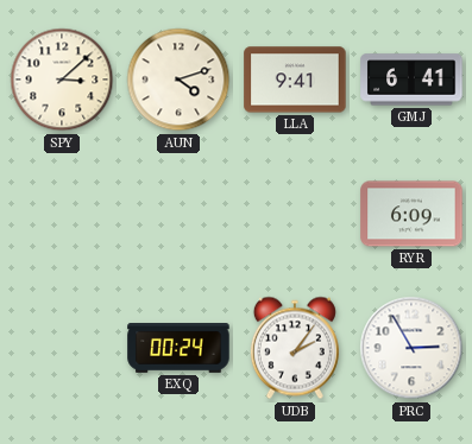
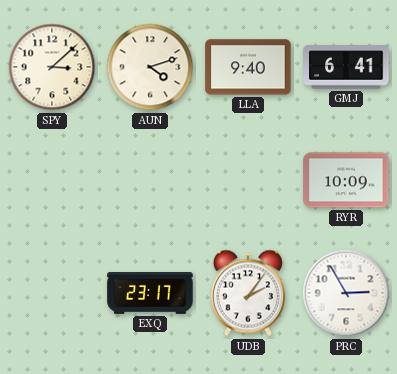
LLA: 9:41 -> 9:40 (248, 67)
RYR: 6:09 -> 10:09 (346, 180)
EXQ: 00:24 -> 23:17 (150, 293)
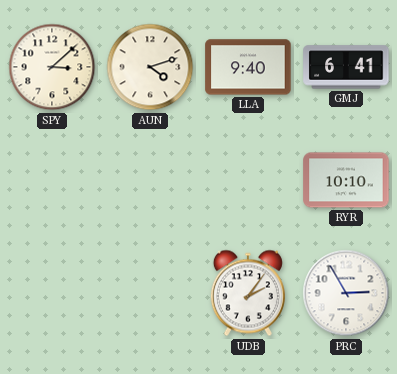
RYR: 10:09 -> 10:10 (346, 180)
EXQ: 23:17 -> none (150, 293)
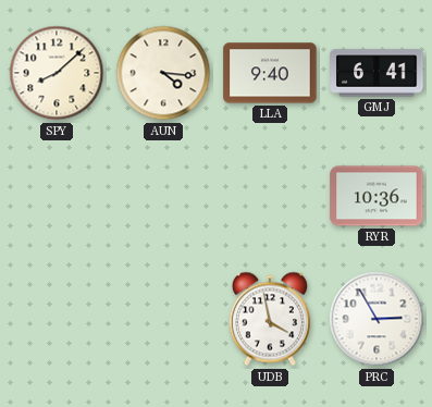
SPY: 3:08 -> 8:08 (57, 73)
AUN: 4:12 -> 4:16 (163, 73)
RYR: 10:10 -> 10:36 (377, 196)
UDB: 2:06 -> 3:58 (270, 319)
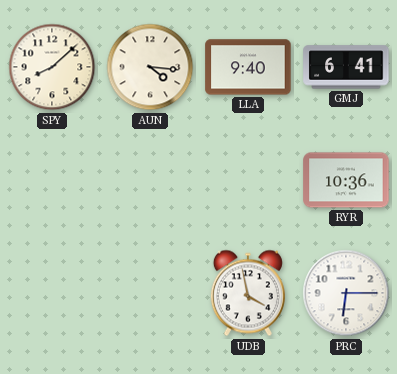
PRC: 2:55 -> 6:15 (346, 293)
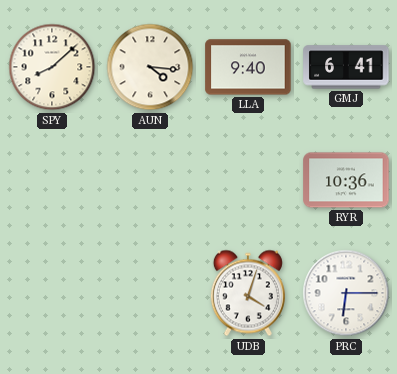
UDB: 3:58 -> 4:03 (248, 293)
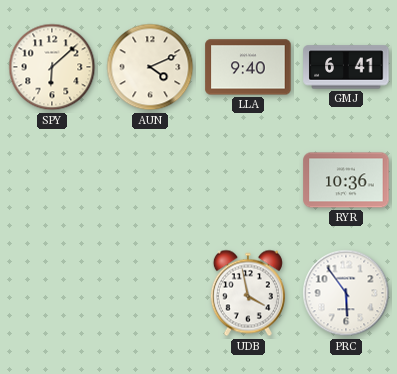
SPY: 8:08 -> 6:08 (52, 67)
AUN: 4:16 -> 4:11 (150, 67)
UDB: 4:03 -> 3:58 (248, 293)
PRC: 6:15 -> 5:54 (346, 293)
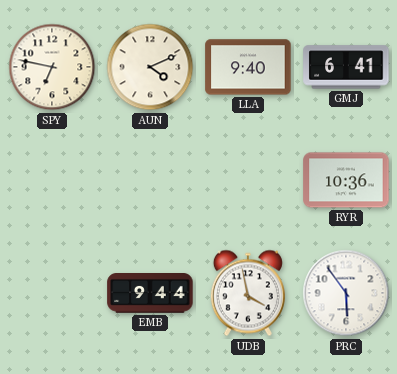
SPY: 6:08 -> 6:47 (52, 67)
EMB: none -> 9:44 (150, 294)
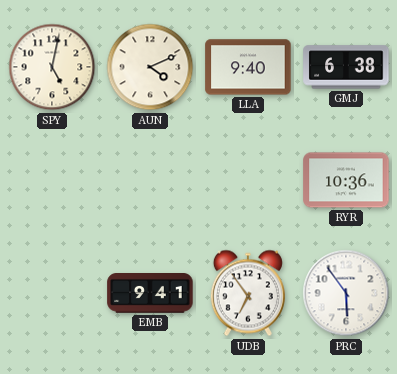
SPY: 6:47 -> 5:02 (52, 67)
GMJ: 6:41 -> 6:38 (346, 67)
EMB: 9:44 -> 9:41 (150, 294)
UDB: 3:58 -> 6:54 (248, 293)
